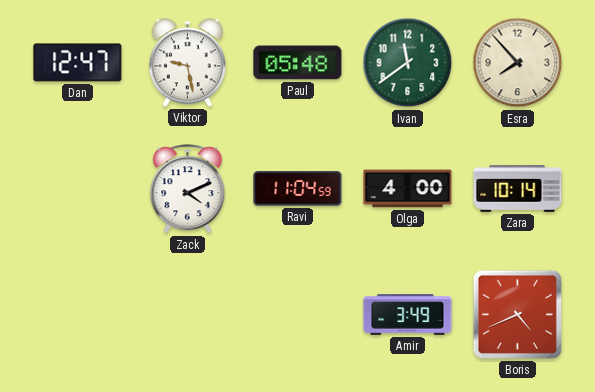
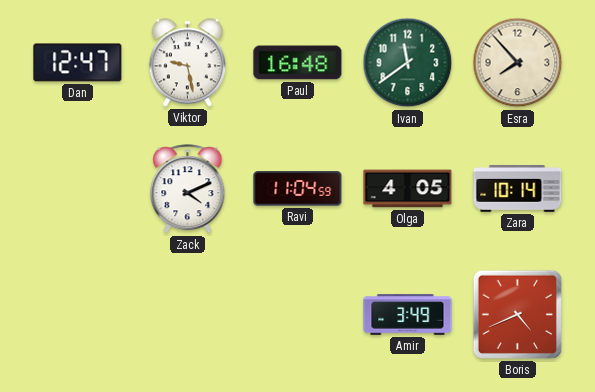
Paul: 05:48 -> 16:48 (298, 63)
Olga: 4:00 -> 4:05 (408, 189)
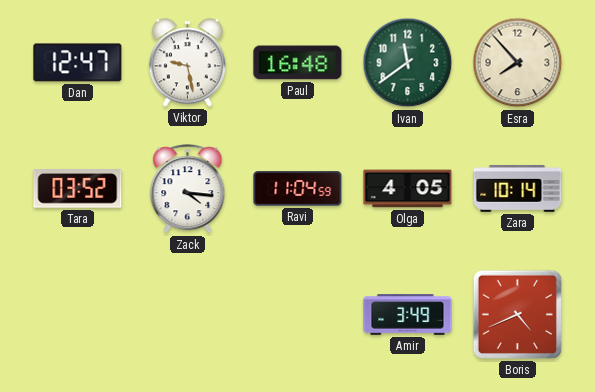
Tara: none -> 03:52 (78, 189)
Zack: 4:11 -> 4:16 (188, 189)
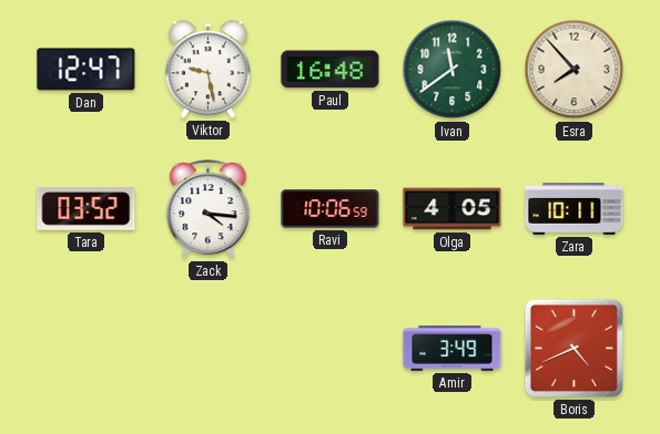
Ravi: 11:04 -> 10:06 (331, 209)
Zara: 10:14 -> 10:11 (575, 209)
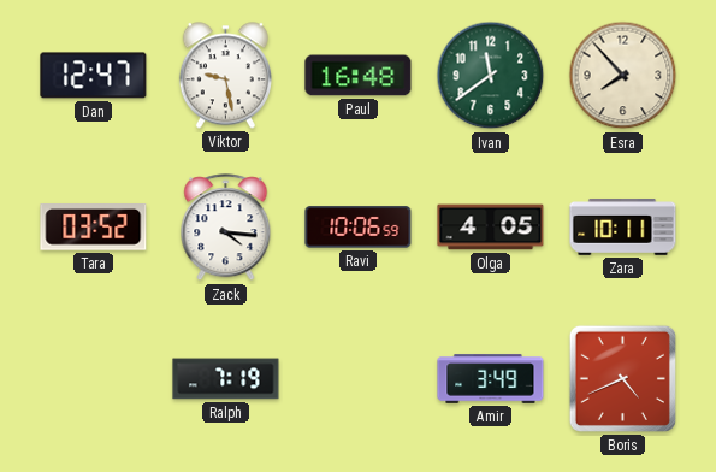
Ralph: none -> 7:19 (226, 379)
